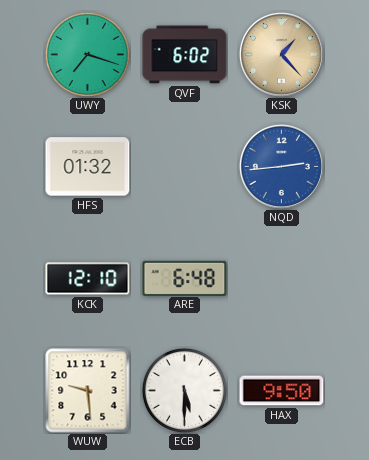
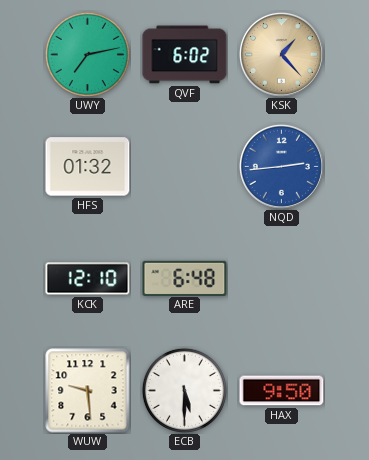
UWY: 7:18 -> 7:13 (87, 54)
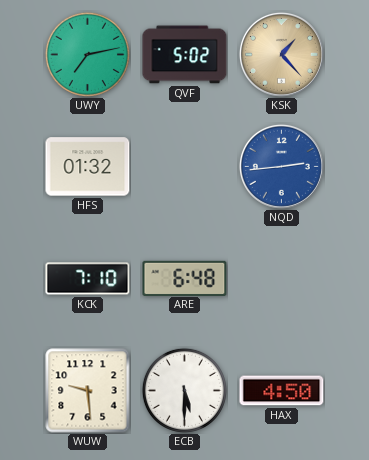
QVF: 6:02 -> 5:02 (185, 55)
KCK: 12:10 -> 7:10 (88, 279)
HAX: 9:50 -> 4:50 (282, 391)
